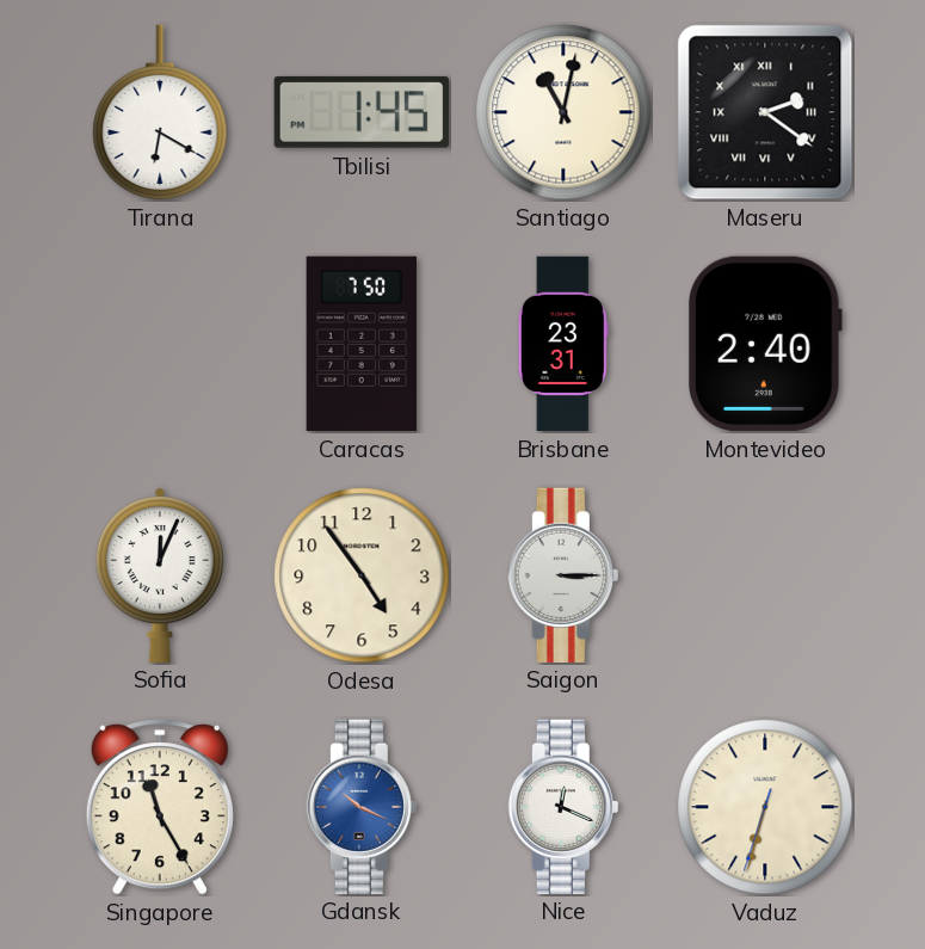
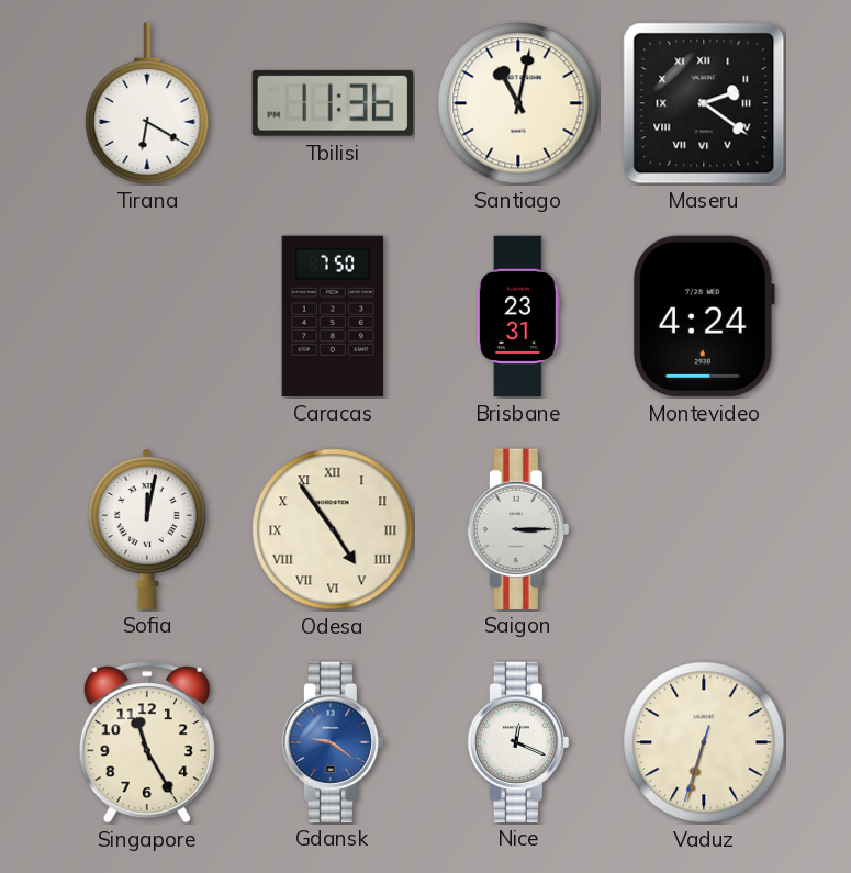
Tbilisi: 1:45 -> 11:36 (333, 103)
Montevideo: 2:40 -> 4:24 (705, 316)
Sofia: 12:04 -> 12:02 (147, 529)
Odesa numerals: Arabic -> Roman (333, 529)
Gdansk: 10:19 -> 9:21 (333, 741)
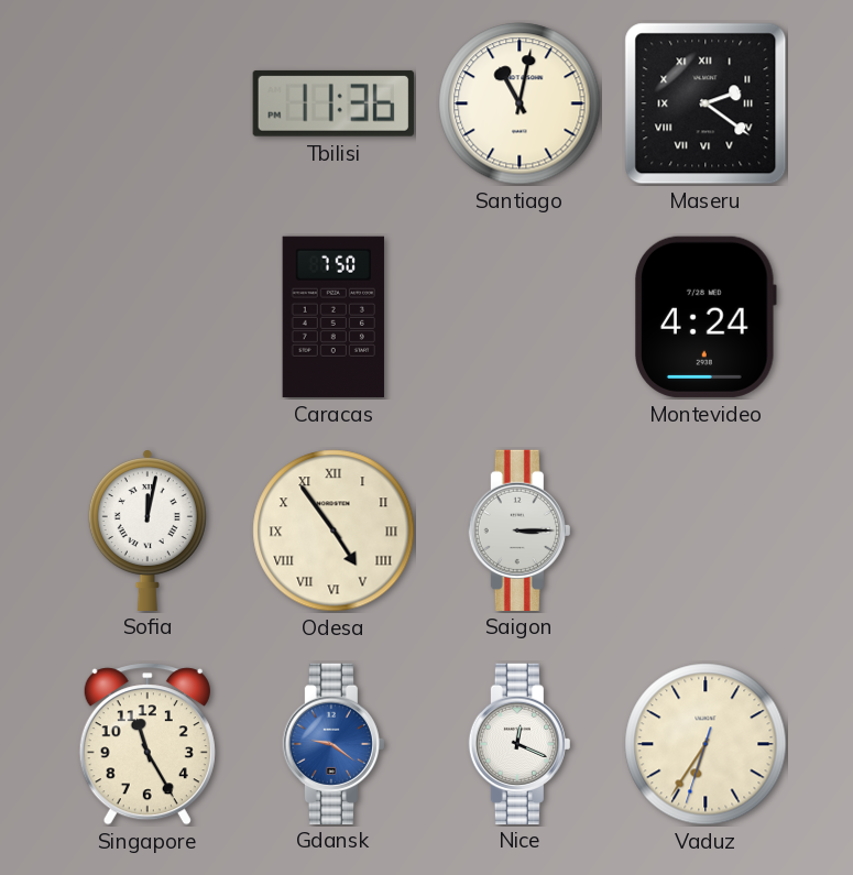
Tirana: 6:20 -> none (147, 103)
Brisbane: 23:31 -> none (518, 316)
Vaduz: 6:32 -> 6:35 (706, 744)
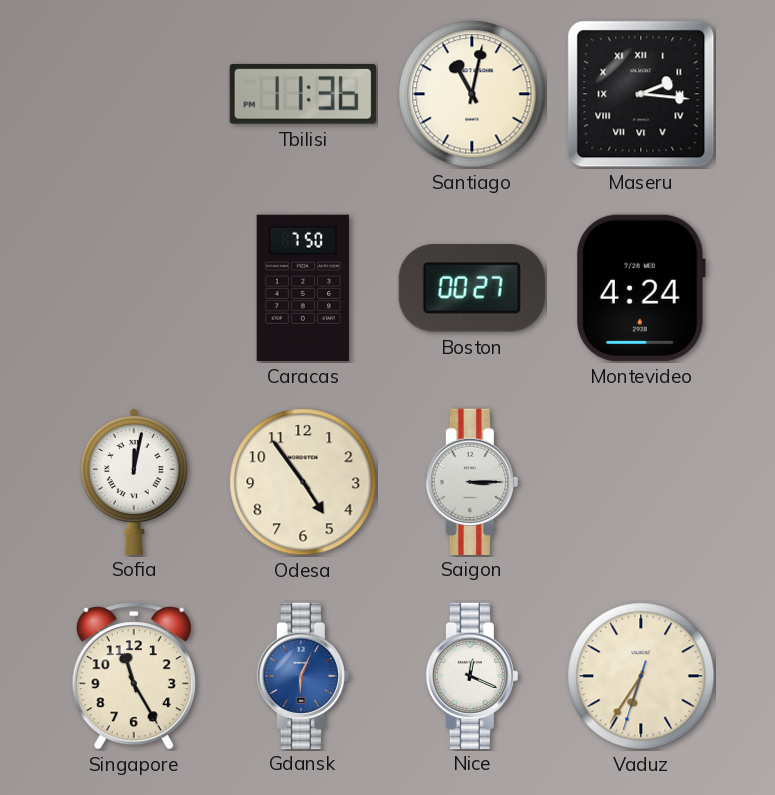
Maseru: 2:21 -> 2:16 (641, 94)
Boston: none -> 00:27 (472, 288)
Odesa numerals: Roman -> Arabic (303, 482)
Gdansk: 9:21 -> 6:04 (303, 675)
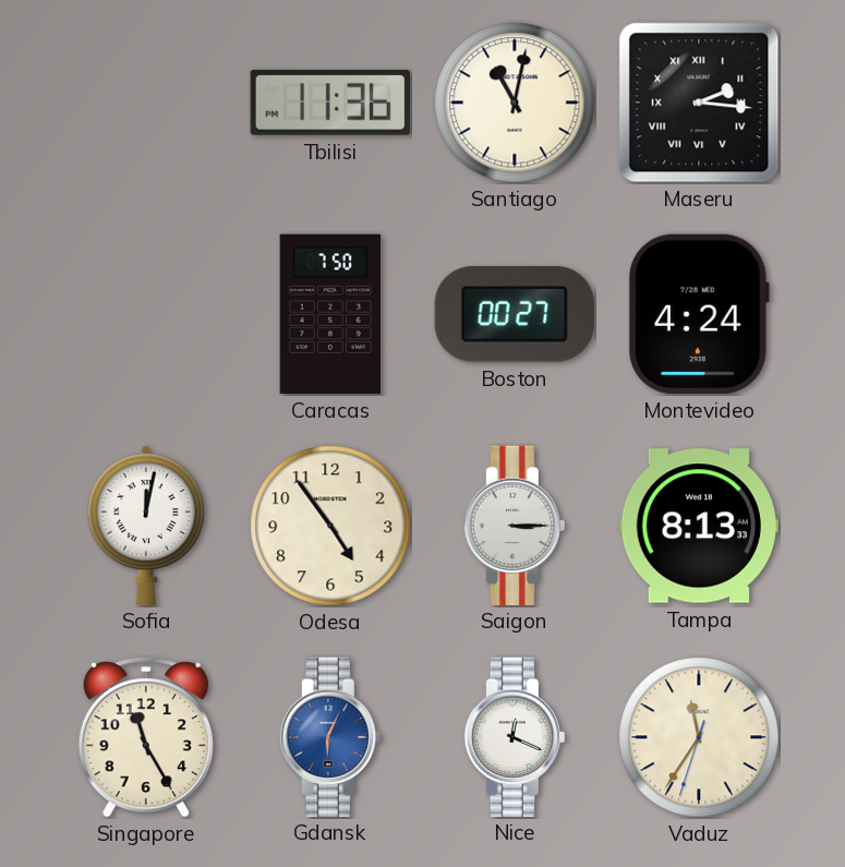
Tampa: none -> 8:13 (699, 526)
Vaduz: 6:35 -> 11:35 (699, 737)
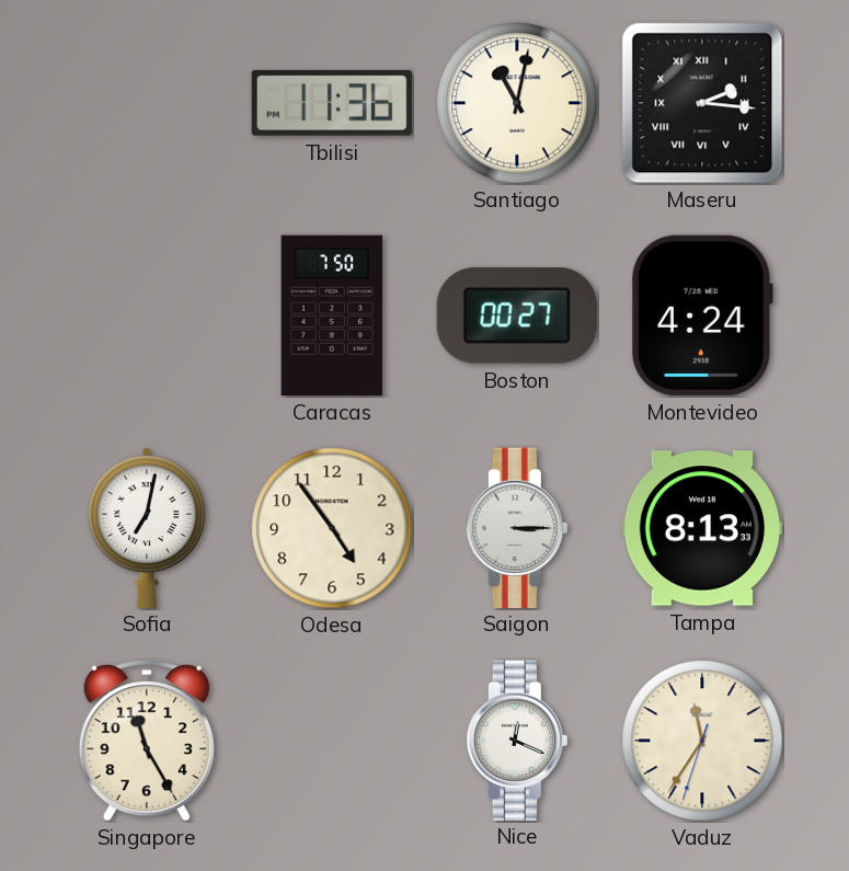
Sofia: 12:02 -> 7:02 (147, 528)
Gdansk: 6:04 -> none (330, 736)
